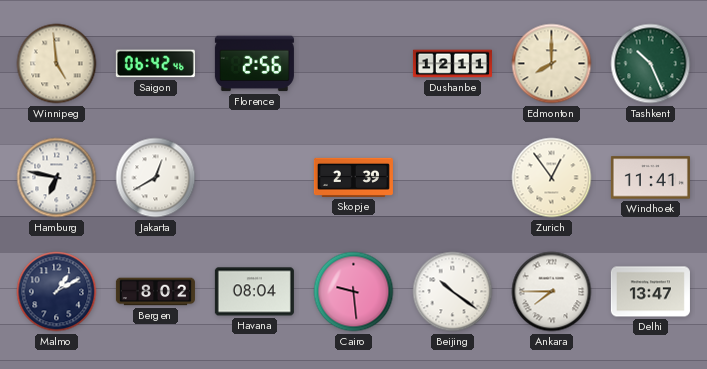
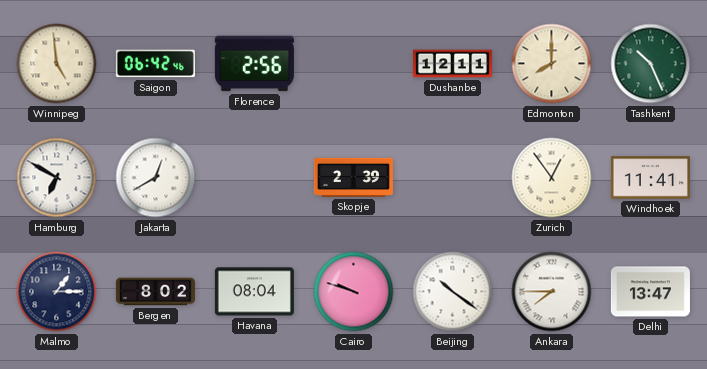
Hamburg: 6:47 -> 6:50 (57, 178)
Malmo: 1:10 -> 1:15 (57, 292)
Cairo: 9:29 -> 9:48 (354, 292)
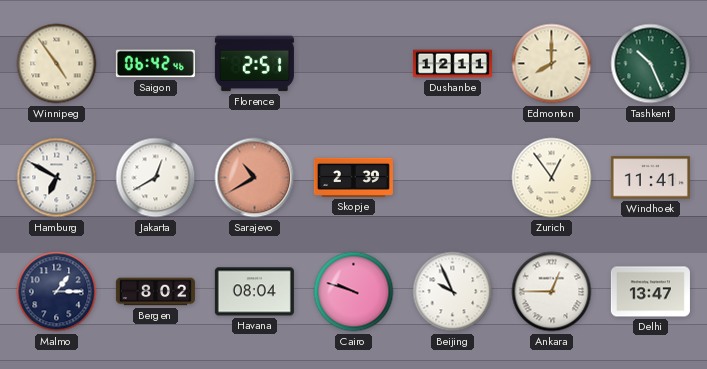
Winnipeg: 4:59 -> 4:54 (57, 64)
Florence: 2:56 -> 2:51 (254, 64)
Sarajevo: none -> 10:40 (255, 178)
Beijing: 10:21 -> 9:56 (453, 292)
Ankara: 7:45 -> 12:45 (552, 292)
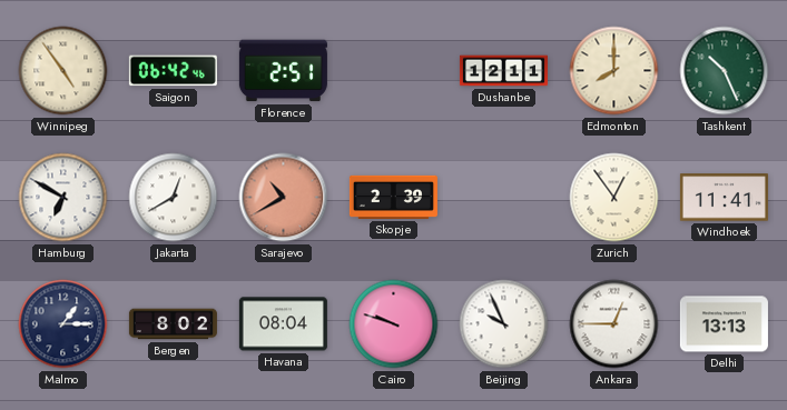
Delhi: 13:47 -> 13:13 (724, 324)
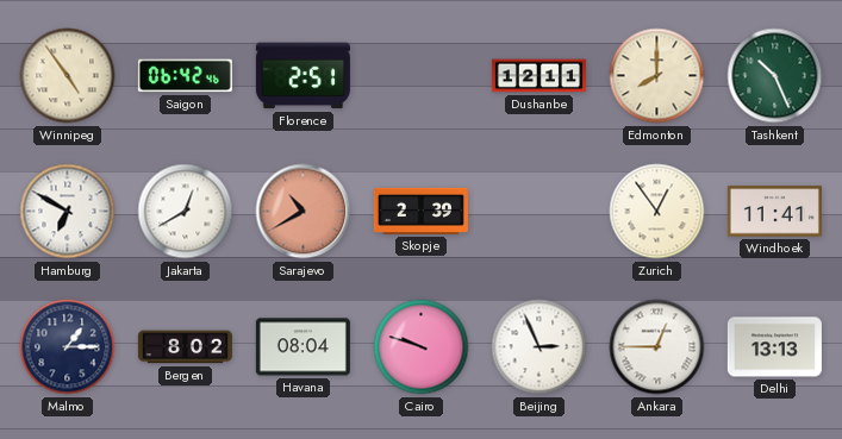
Beijing: 9:56 -> 2:56 (539, 347)
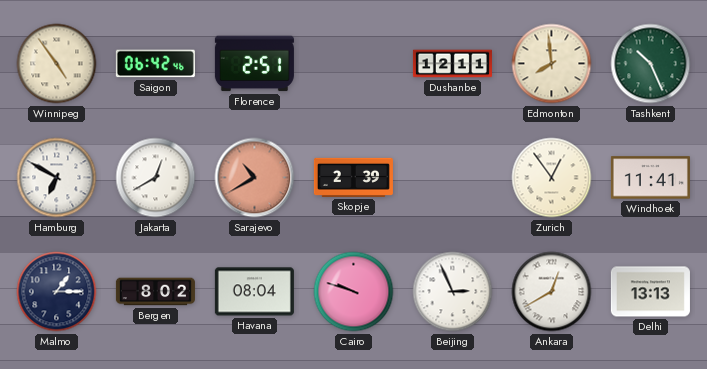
Edmonton: 8:00 -> 7:59 (552, 64)
Ankara: 12:45 -> 12:40 (552, 292)
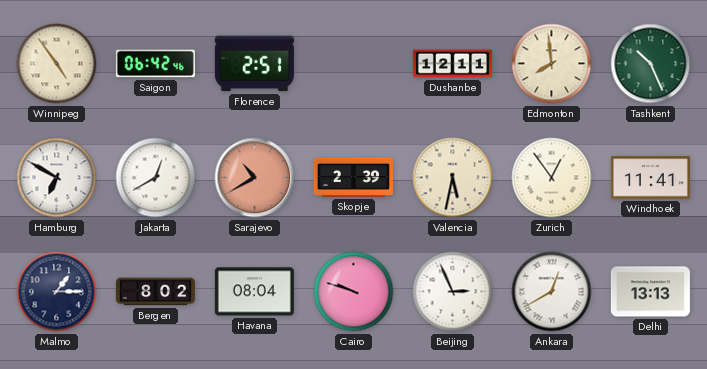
Valencia: none -> 5:32 (453, 178)
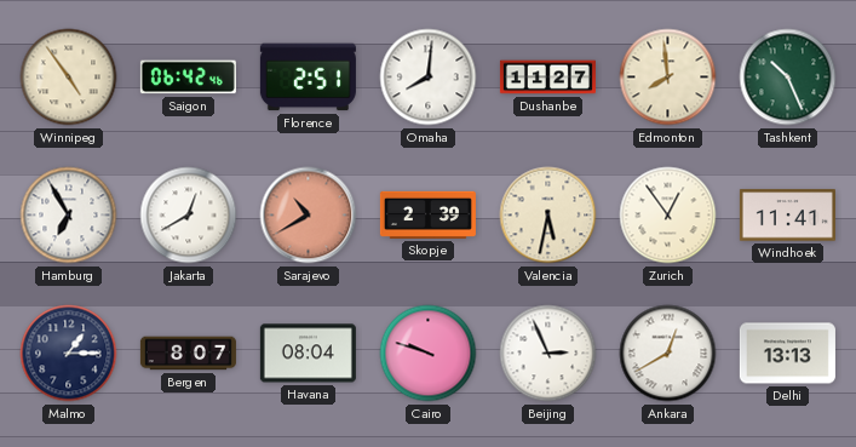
Omaha: none -> 8:01 (429, 78)
Dushanbe: 12:11 -> 11:27 (547, 78)
Hamburg: 6:50 -> 6:55 (69, 216)
Bergen: 8:02 -> 8:07 (188, 354)
